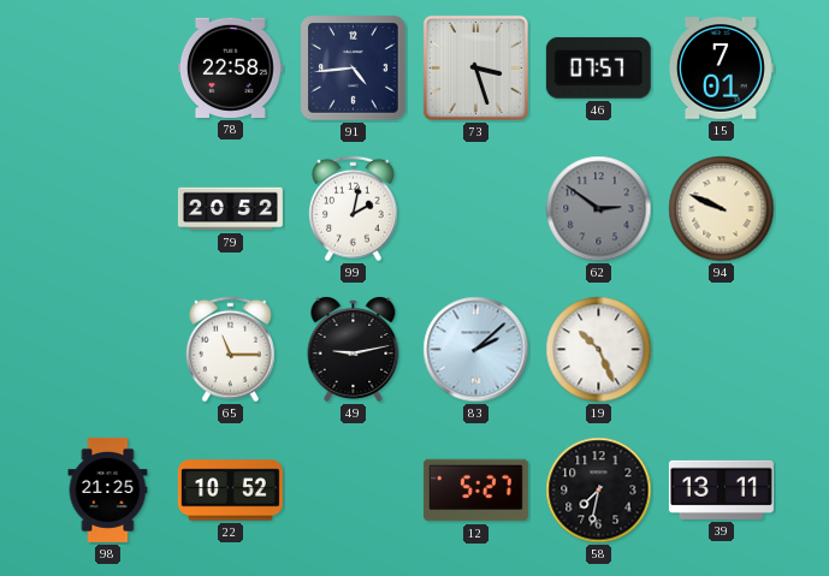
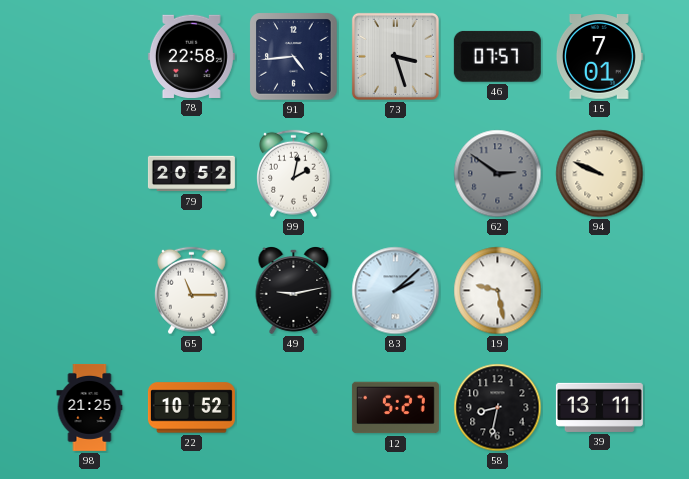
19: 10:26 -> 9:28 (498, 291)
58: 7:32 -> 8:32 (498, 408)
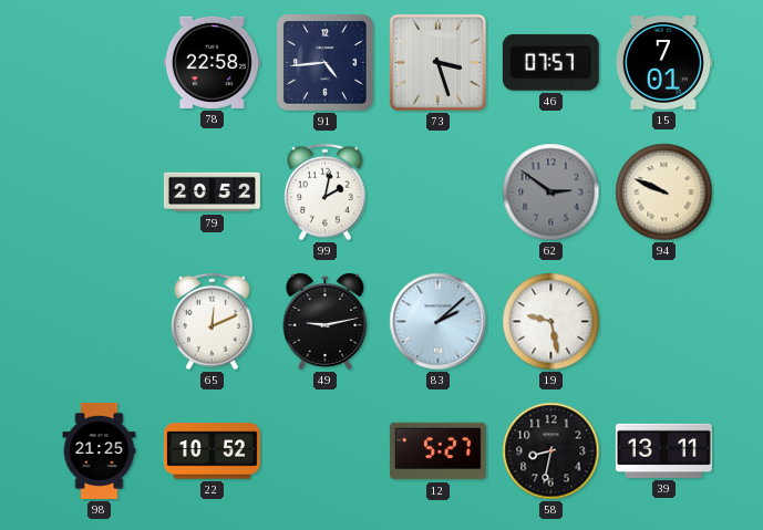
65: 11:15 -> 12:11 (213, 322)
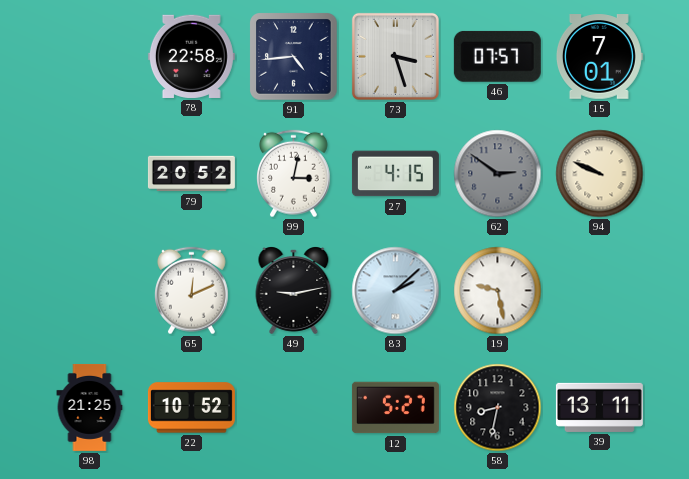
99: 2:02 -> 3:02 (294, 174)
27: none -> 4:15 (395, 174)
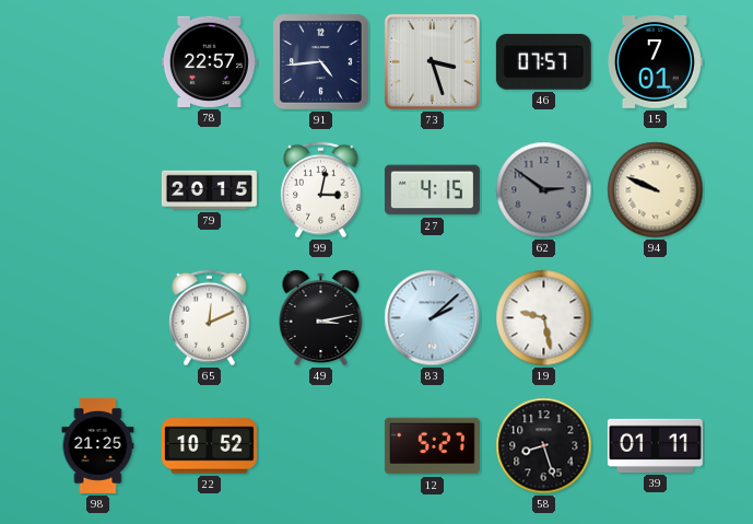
78: 22:58 -> 22:57 (209, 61)
79: 20:52 -> 20:15 (209, 190)
49: 9:13 -> 3:13 (321, 318)
58: 8:32 -> 8:27 (544, 446)
39: 13:11 -> 01:11 (655, 445)
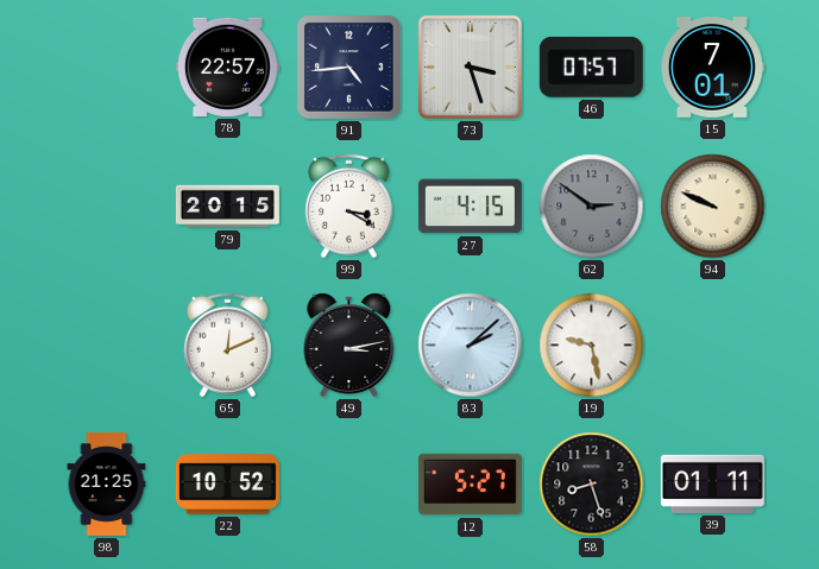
99: 3:02 -> 3:20 (349, 207)
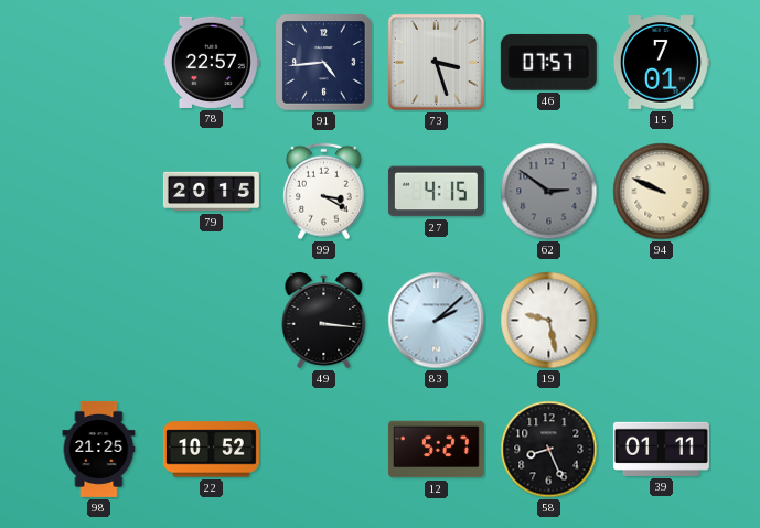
65: 12:11 -> none (228, 346)
49: 3:13 -> 3:16 (324, 321)
58: 8:27 -> 8:26 (549, 450)
